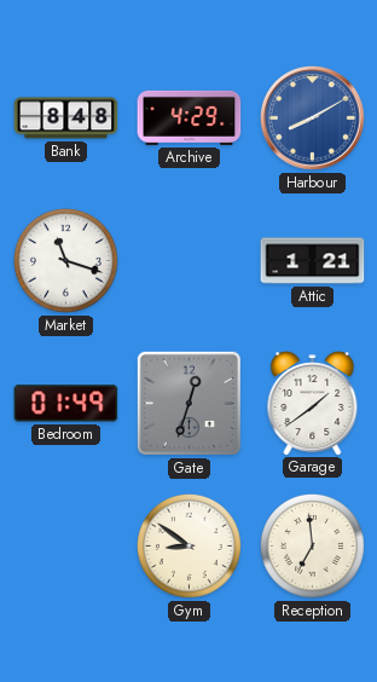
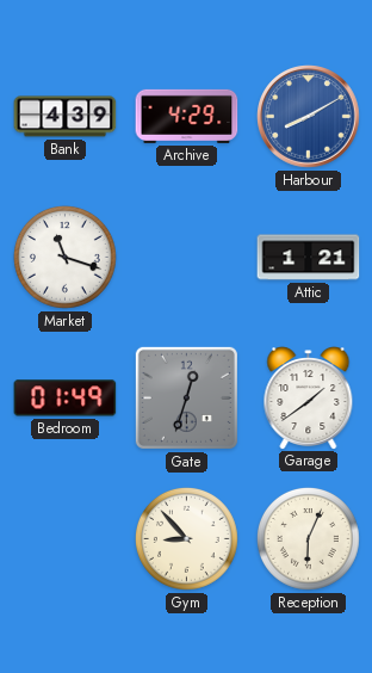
Bank: 8:48 -> 4:39 (66, 117)
Gym: 8:51 -> 8:53 (187, 539)
Reception: 6:59 -> 6:04 (309, 539)
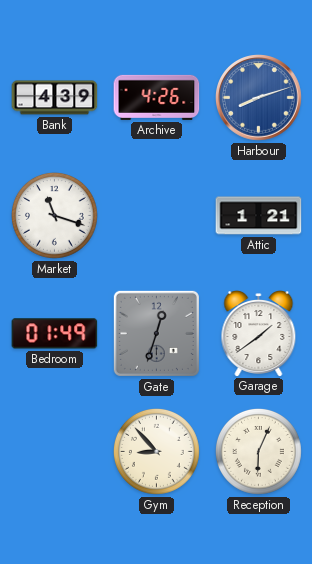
Archive: 4:29 -> 4:26 (157, 97)
Harbour: 8:10 -> 8:12 (259, 98)
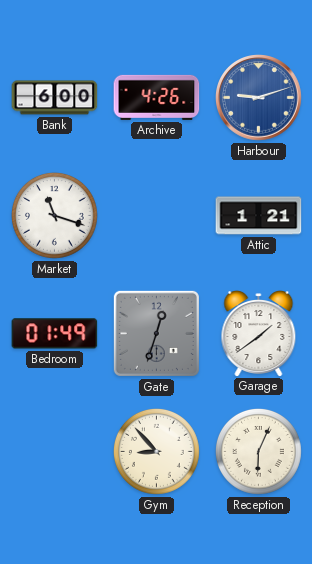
Bank: 4:39 -> 6:00 (55, 98)
Harbour: 8:12 -> 9:12 (259, 98)
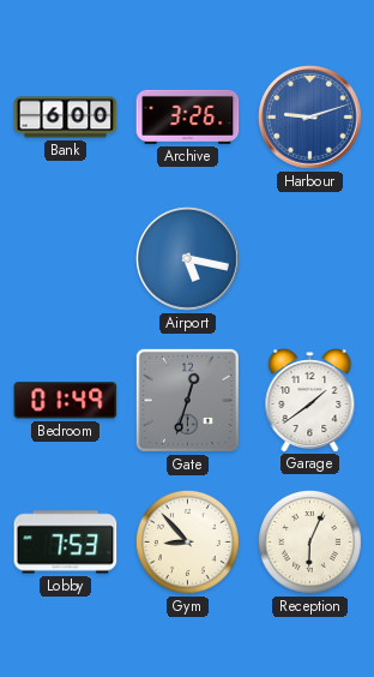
Archive: 4:26 -> 3:26 (188, 116)
Market: 11:18 -> none (55, 216)
Airport: none -> 5:17 (188, 259)
Attic: 1:21 -> none (259, 216)
Lobby: none -> 7:53 (66, 543)
